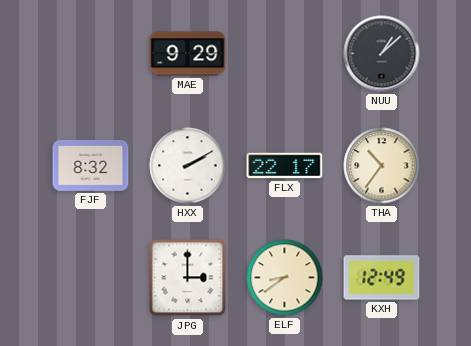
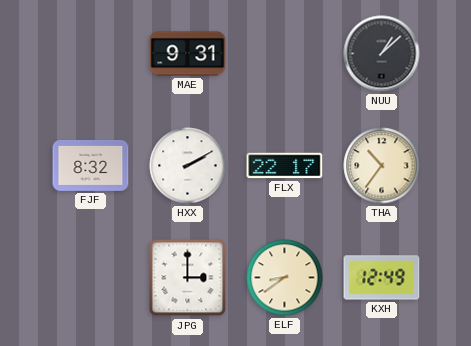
MAE: 9:29 -> 9:31 (188, 54)
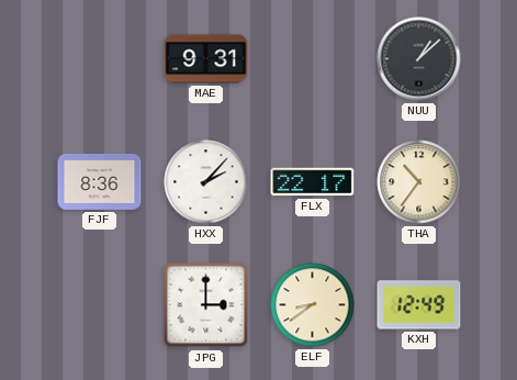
FJF: 8:32 -> 8:36 (100, 182)
HXX: 2:10 -> 2:07 (206, 182)
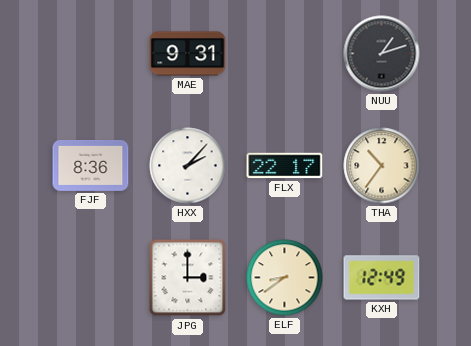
NUU: 1:08 -> 1:12 (382, 54)
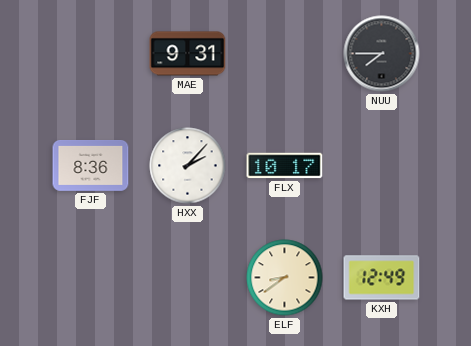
NUU: 1:12 -> 7:45 (382, 54)
FLX: 22:17 -> 10:17 (285, 166)
THA: 10:36 -> none (382, 166)
JPG: 3:00 -> none (188, 278)
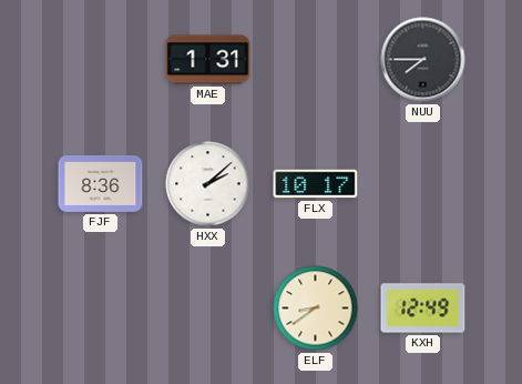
MAE: 9:31 -> 1:31 (208, 60)
HXX: 2:07 -> 2:08 (208, 184)
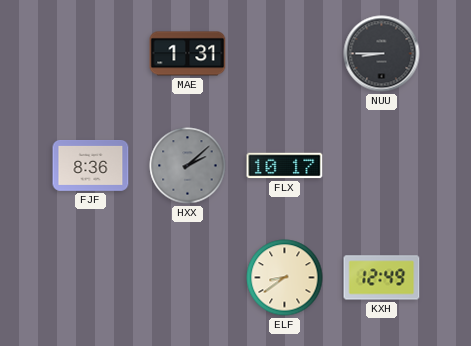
NUU: 7:45 -> 8:45 (382, 54)
HXX dial: white -> grey (188, 166)
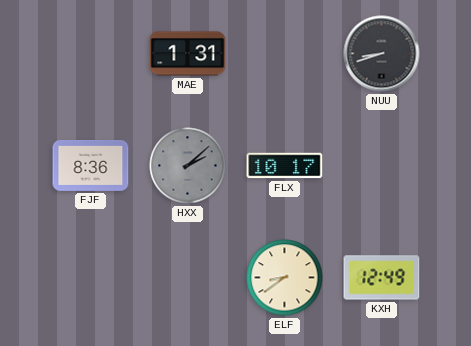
NUU: 8:45 -> 8:42 (382, 54)
